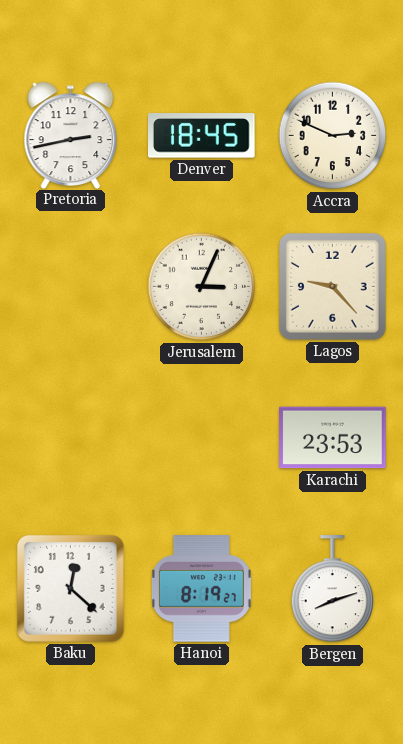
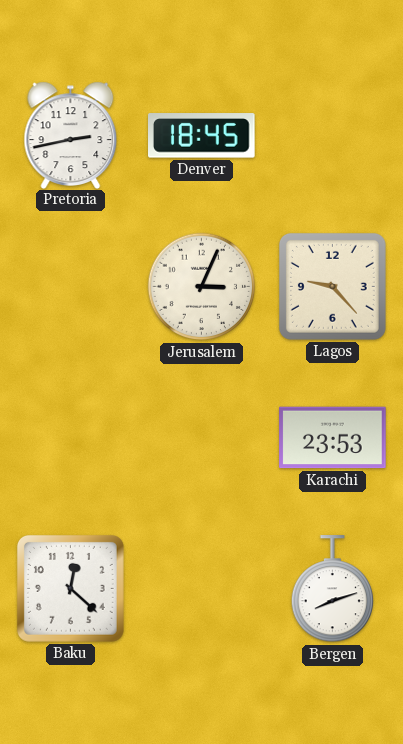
Accra: 2:49 -> none (333, 136)
Hanoi: 8:19 -> none (201, 589)
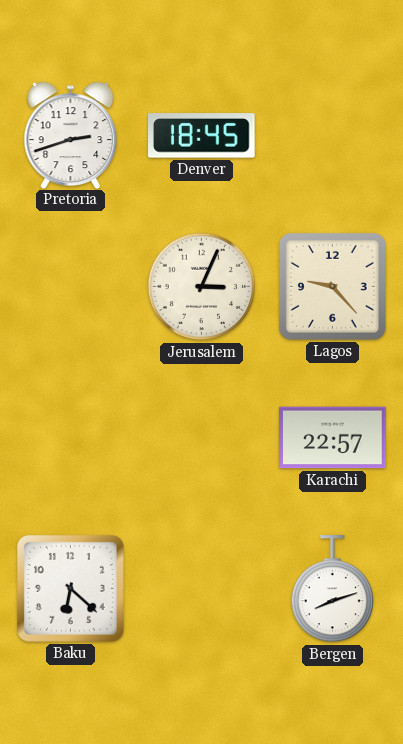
Pretoria: 2:43 -> 2:42 (71, 135)
Karachi: 23:53 -> 22:57 (333, 438)
Baku: 12:22 -> 6:22 (70, 588)
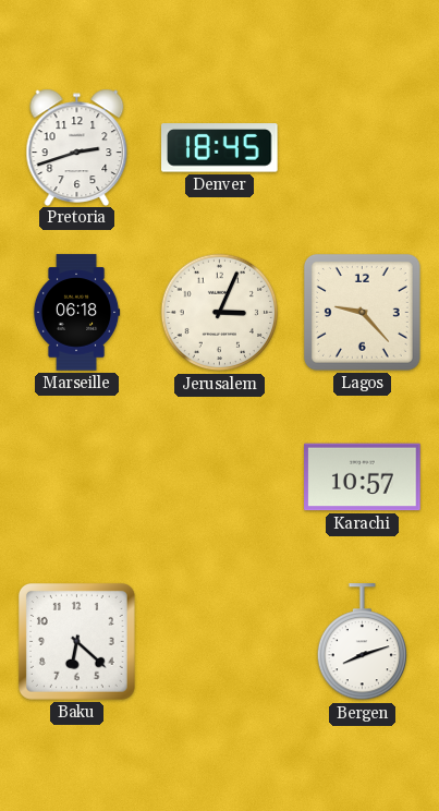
Marseille: none -> 06:18 (76, 313)
Karachi: 22:57 -> 10:57 (363, 477)
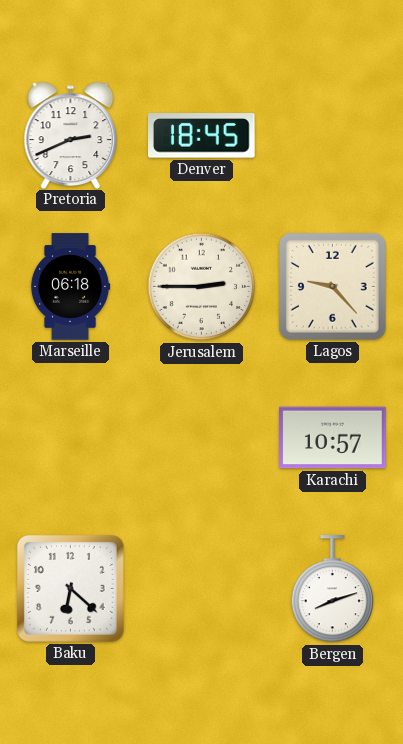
Pretoria: 2:42 -> 2:41 (71, 135)
Jerusalem: 3:04 -> 2:45 (202, 287)
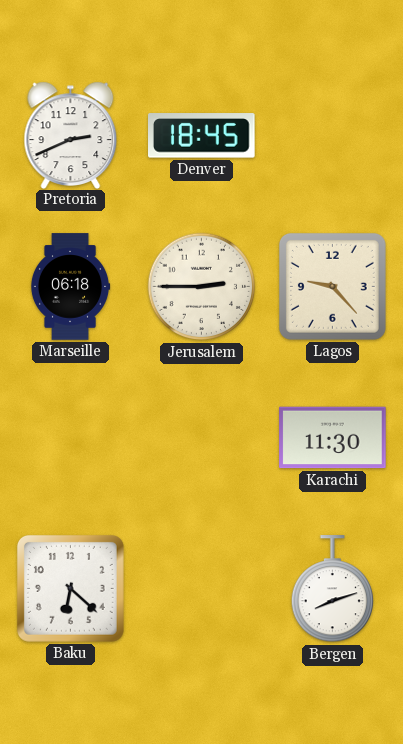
Karachi: 10:57 -> 11:30 (333, 438)
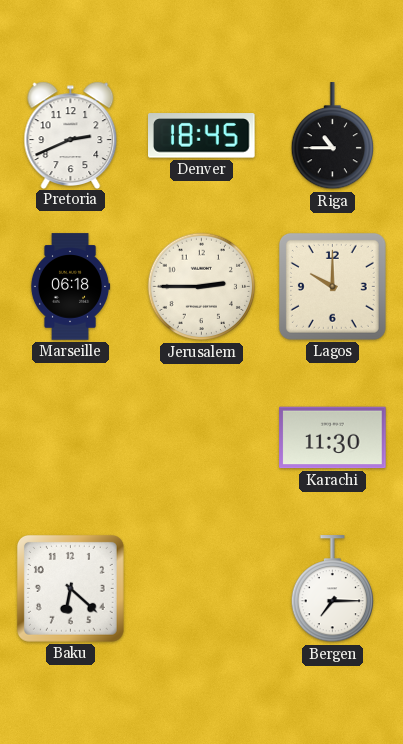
Riga: none -> 10:45 (332, 136)
Lagos: 9:23 -> 10:00 (332, 286)
Bergen: 8:12 -> 7:15 (332, 589)
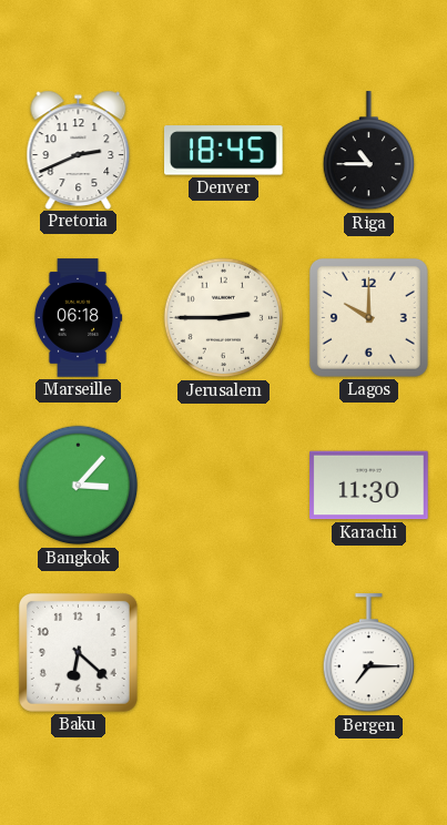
Bangkok: none -> 3:07 (79, 486)
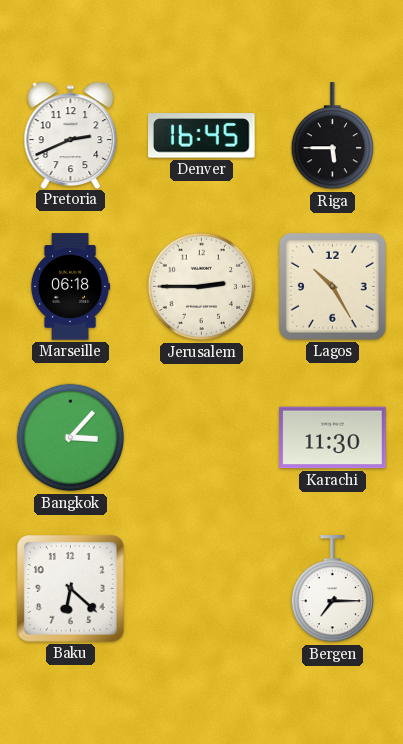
Denver: 18:45 -> 16:45 (202, 136)
Riga: 10:45 -> 5:45 (332, 136)
Lagos: 10:00 -> 10:25 (332, 286)
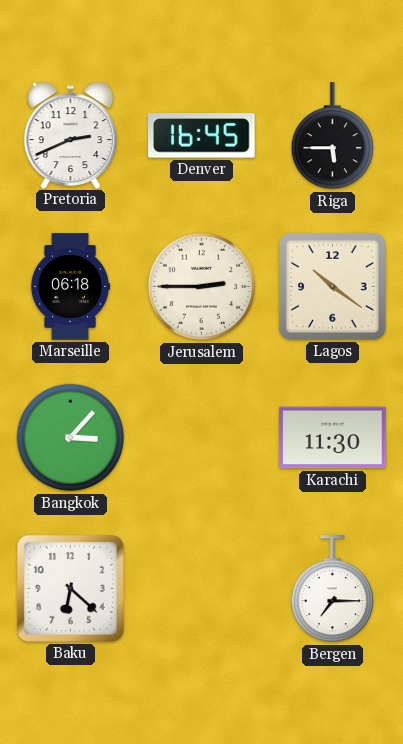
Lagos: 10:25 -> 10:21 (332, 286)
